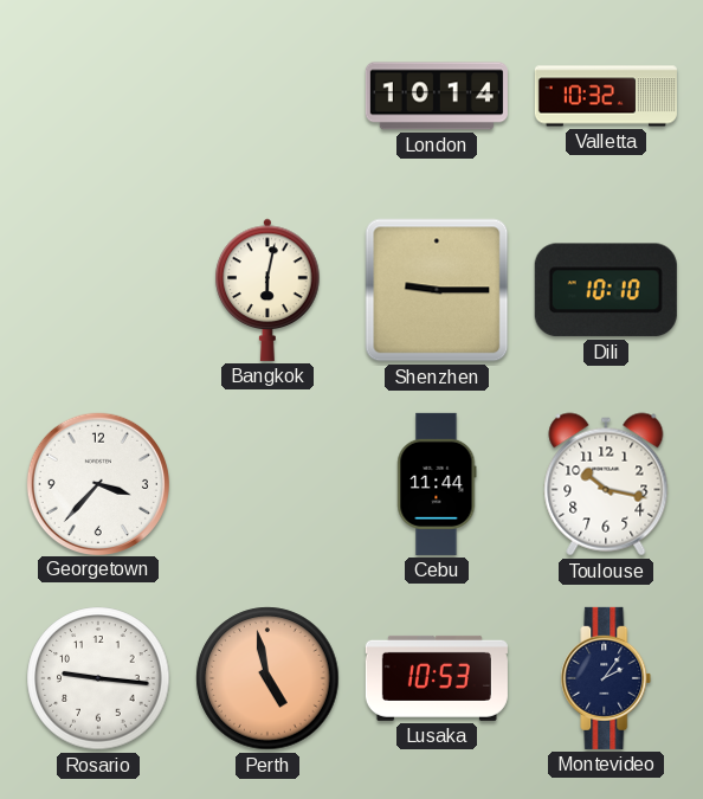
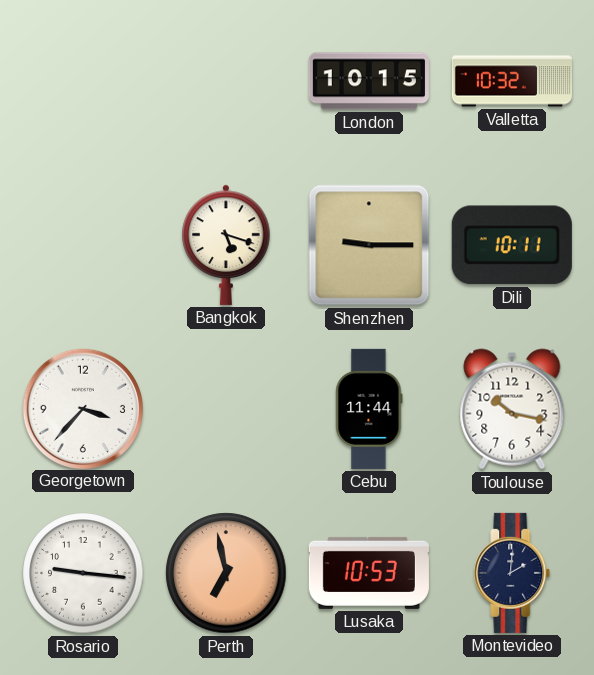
London: 10:14 -> 10:15 (369, 81)
Bangkok: 6:02 -> 5:18 (226, 245)
Dili: 10:10 -> 10:11 (512, 245)
Perth: 4:58 -> 6:58 (226, 573)
Montevideo: 2:06 -> 2:01 (512, 573)
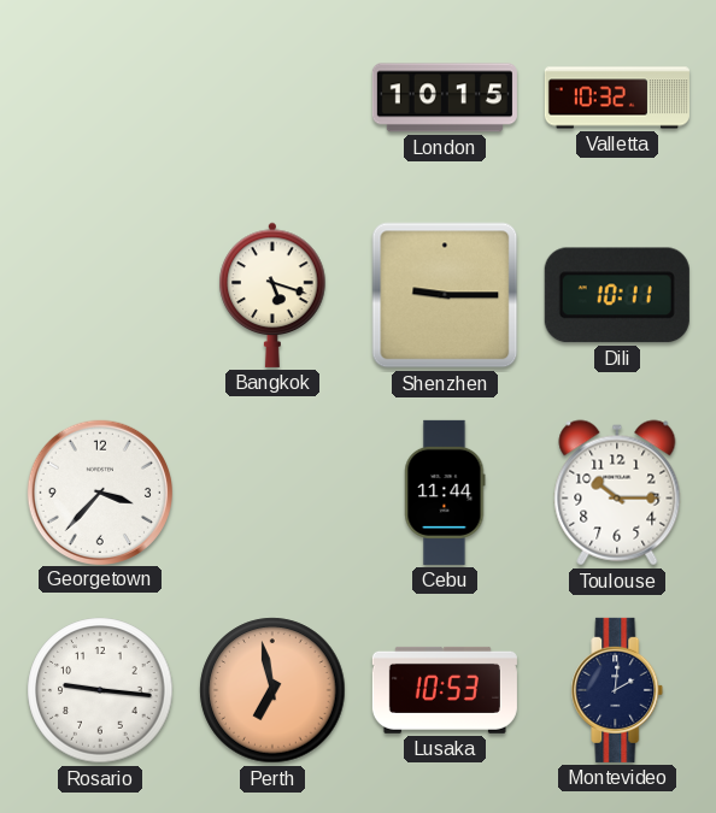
Toulouse: 10:17 -> 10:15 (617, 493)
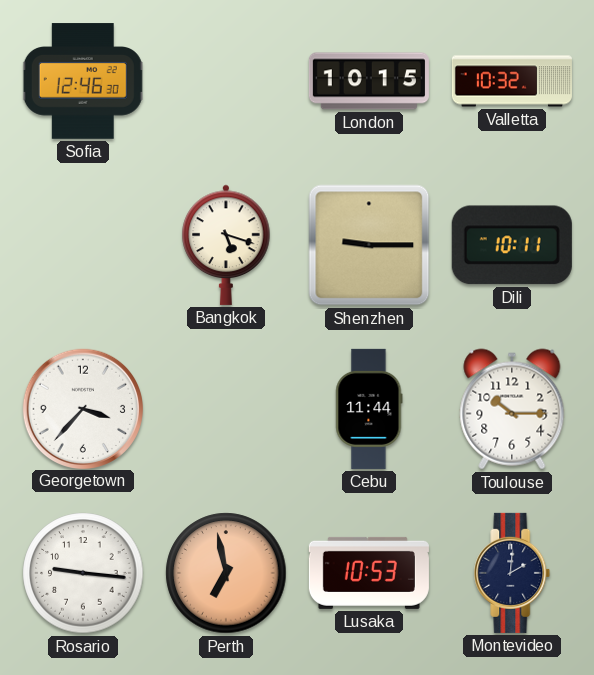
Sofia: none -> 12:46 (83, 81)
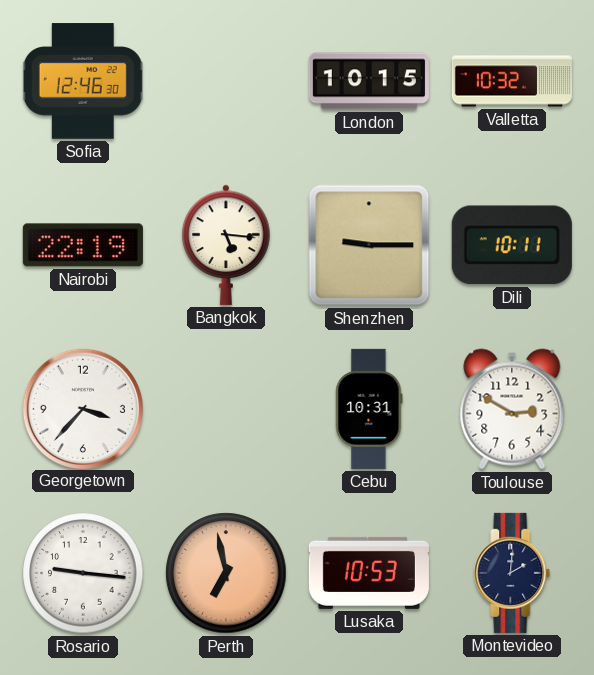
Nairobi: none -> 22:19 (83, 245)
Bangkok: 5:18 -> 5:16 (226, 245)
Cebu: 11:44 -> 10:31 (369, 409)
Toulouse: 10:15 -> 2:50 (512, 409)
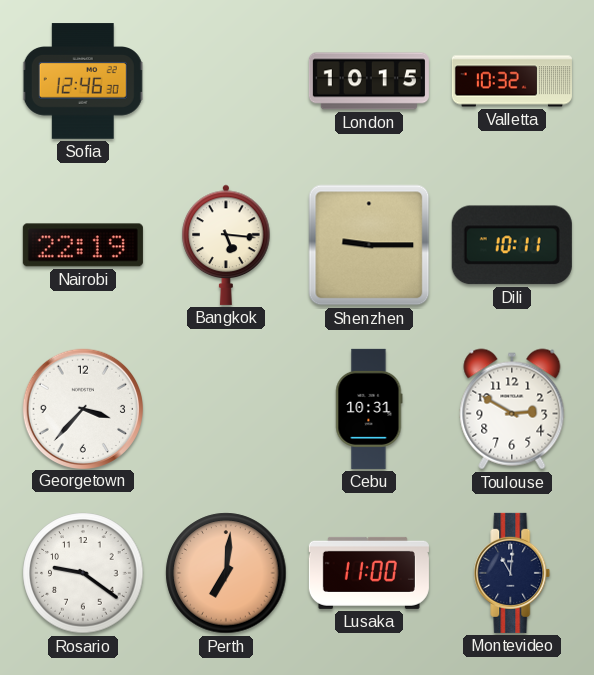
Rosario: 9:16 -> 9:21 (83, 573)
Perth: 6:58 -> 7:01 (226, 573)
Lusaka: 10:53 -> 11:00 (369, 573)
Montevideo: 2:01 -> 11:01 (512, 573)
